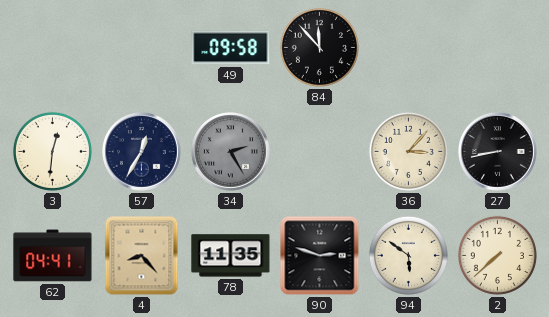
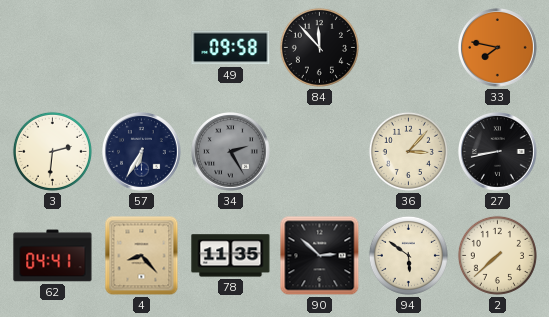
33: none -> 7:47 (498, 48)
3: 12:31 -> 2:31 (52, 151)
57: 12:35 -> 6:35 (142, 152)
90: 2:48 -> 2:52 (320, 256)
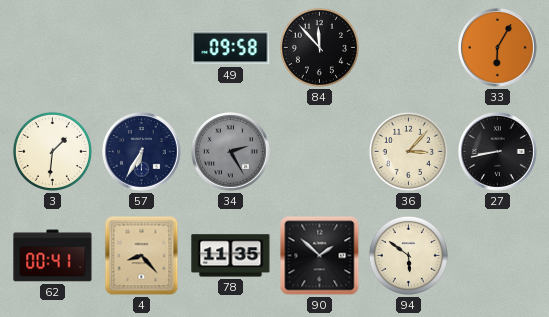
33: 7:47 -> 6:05 (498, 48)
3: 2:31 -> 1:31 (52, 151)
62: 04:41 -> 00:41 (53, 256)
90: 2:52 -> 1:52 (320, 256)
2: 7:38 -> none (497, 255)
